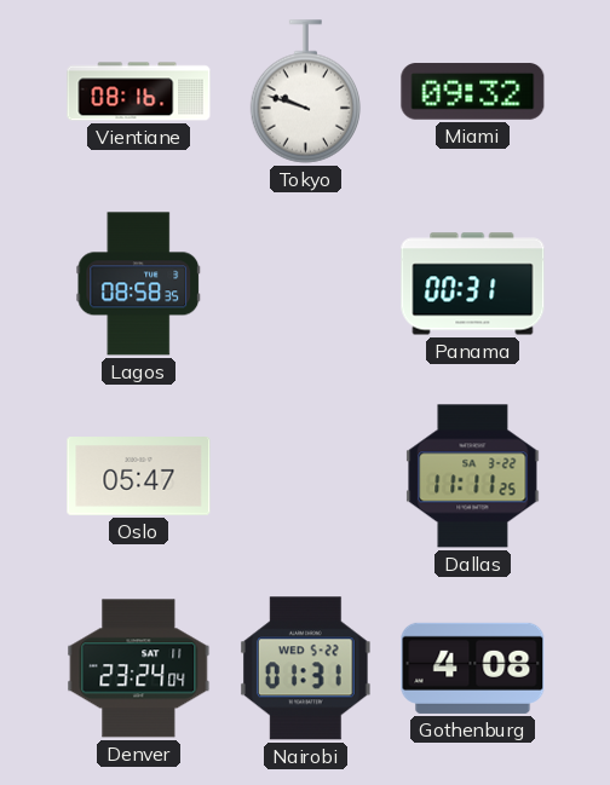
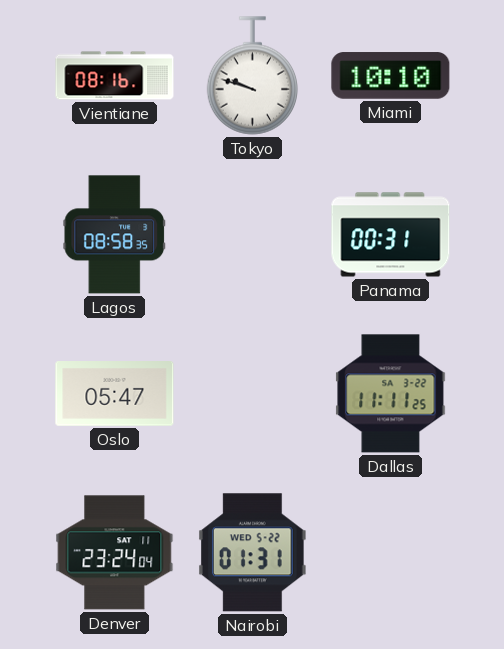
Miami: 09:32 -> 10:10 (391, 76)
Gothenburg: 4:08 -> none (473, 668)
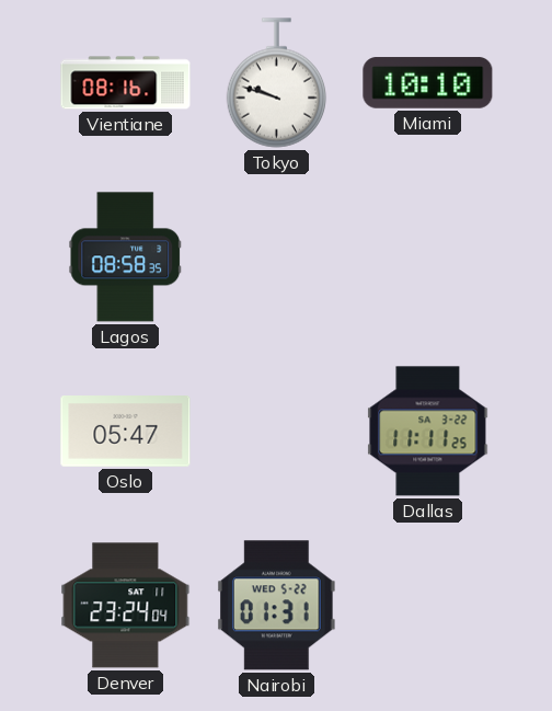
Panama: 00:31 -> none (391, 235)
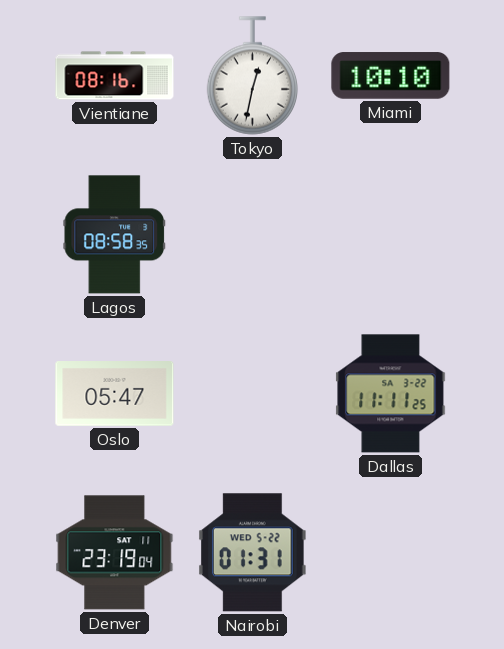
Tokyo: 9:48 -> 12:32 (253, 76)
Denver: 23:24 -> 23:19 (115, 553)
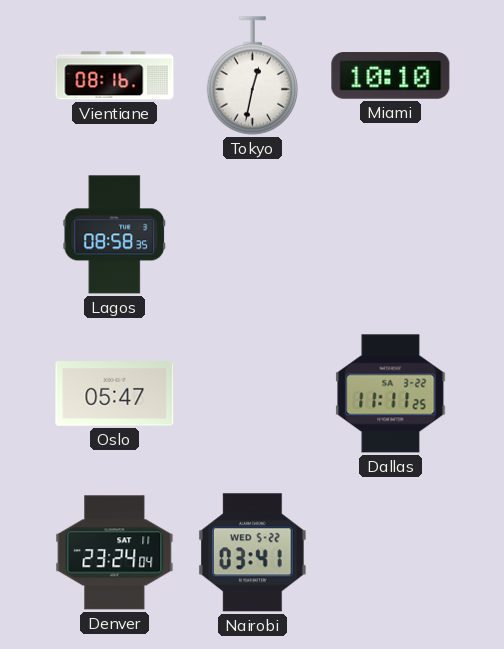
Denver: 23:19 -> 23:24 (115, 553)
Nairobi: 01:31 -> 03:41 (253, 553)
